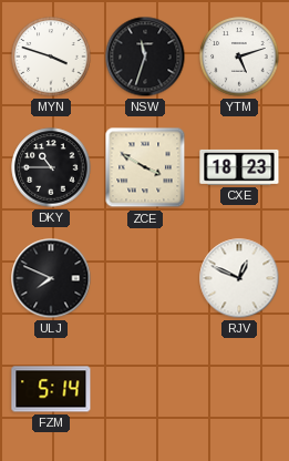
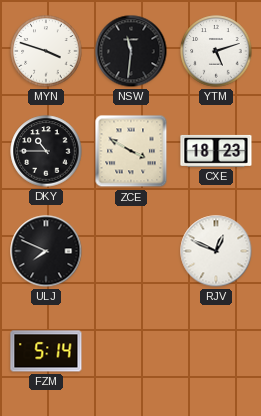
NSW: 11:33 -> 11:31 (131, 51)
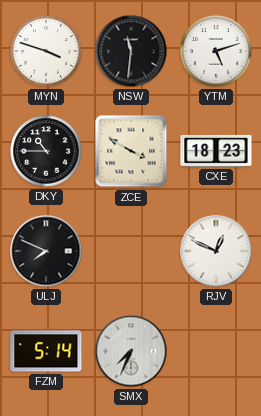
SMX: none -> 7:34 (131, 351)
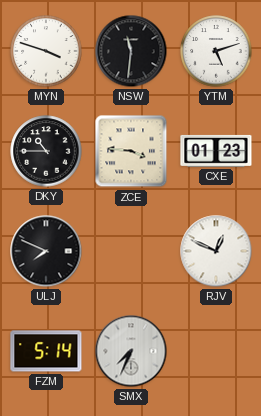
ZCE: 3:50 -> 3:46 (131, 151)
CXE: 18:23 -> 01:23 (216, 151)
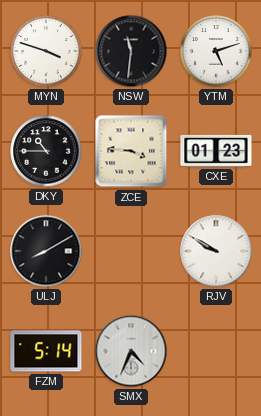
ULJ: 7:49 -> 8:10 (46, 251)
RJV: 12:49 -> 9:50 (216, 251)
SMX: 7:34 -> 4:34 (131, 351)
